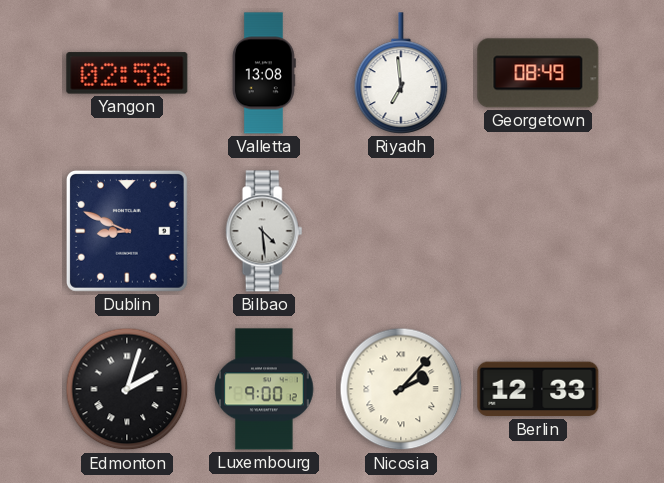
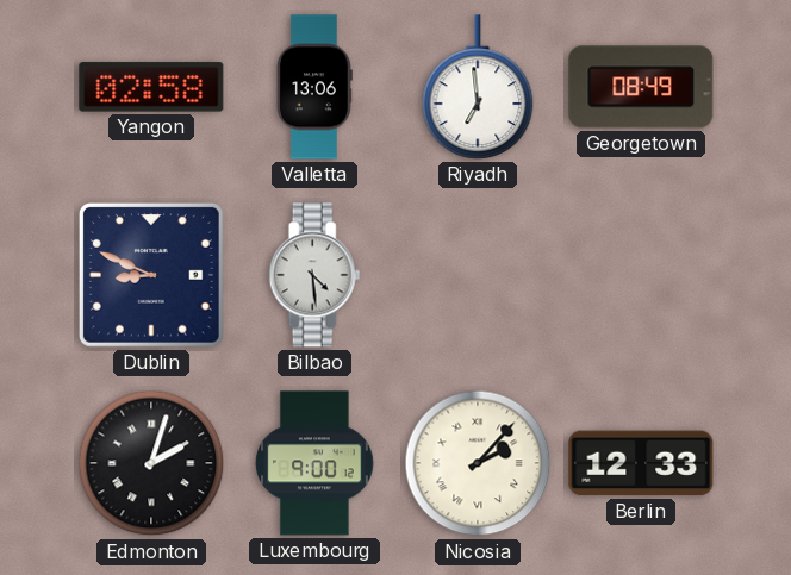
Valletta: 13:08 -> 13:06 (314, 87)
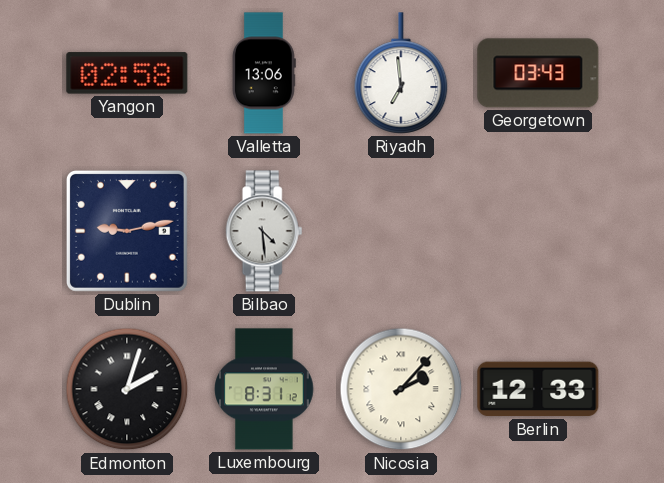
Georgetown: 08:49 -> 03:43 (538, 73)
Dublin: 8:49 -> 9:13 (127, 231)
Luxembourg: 9:00 -> 8:31 (264, 389)
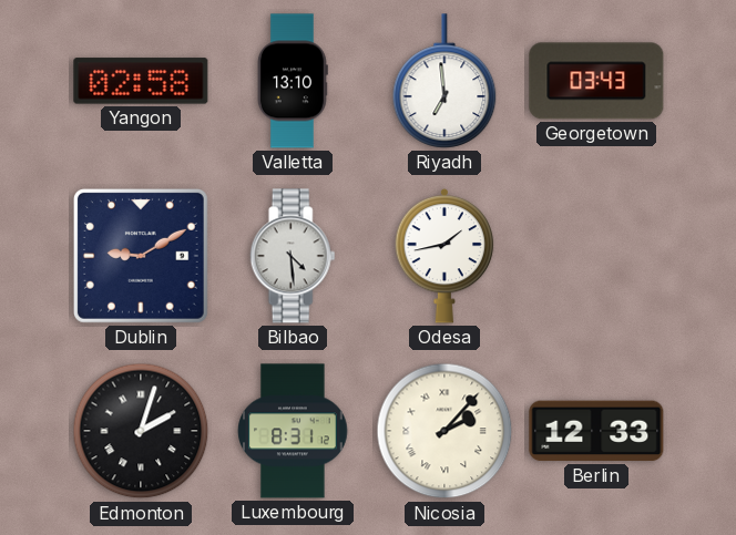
Valletta: 13:06 -> 13:10 (293, 81)
Dublin: 9:13 -> 9:10 (141, 256)
Odesa: none -> 1:43 (444, 256)
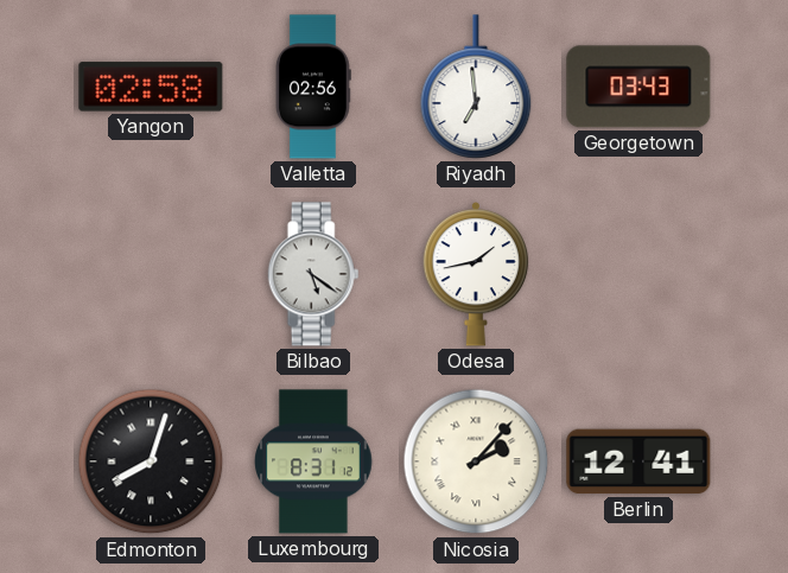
Valletta: 13:10 -> 02:56 (313, 87)
Dublin: 9:10 -> none (141, 256)
Bilbao: 4:29 -> 5:21 (313, 274)
Edmonton: 2:03 -> 8:03 (151, 461)
Berlin: 12:33 -> 12:41 (638, 461)
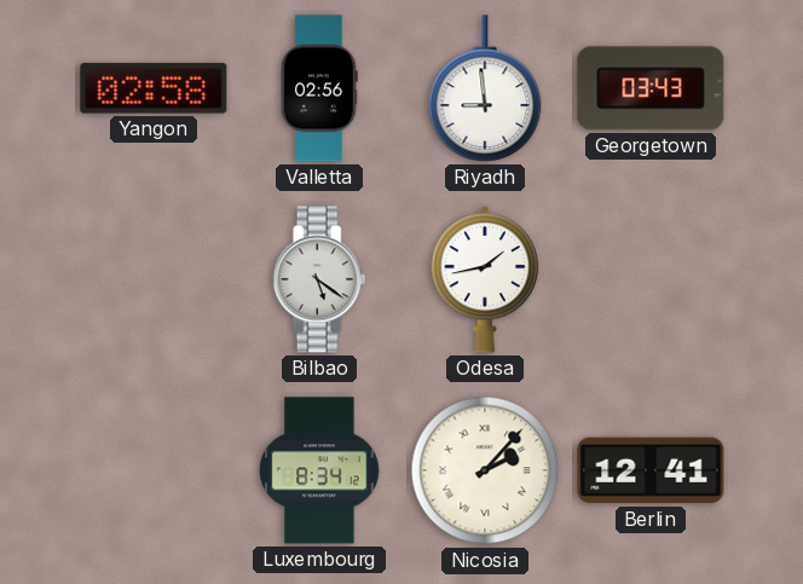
Riyadh: 6:59 -> 8:59 (485, 88)
Edmonton: 8:03 -> none (151, 461)
Luxembourg: 8:31 -> 8:34 (319, 470)
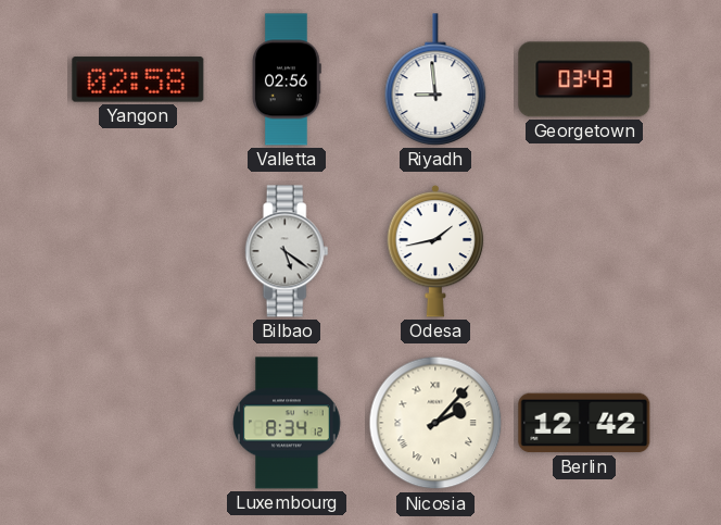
Berlin: 12:41 -> 12:42 (584, 423)
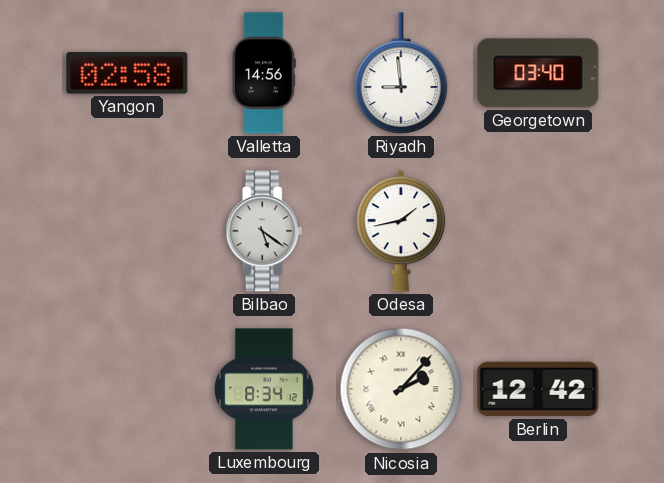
Valletta: 02:56 -> 14:56 (264, 73)
Georgetown: 03:43 -> 03:40 (538, 73)
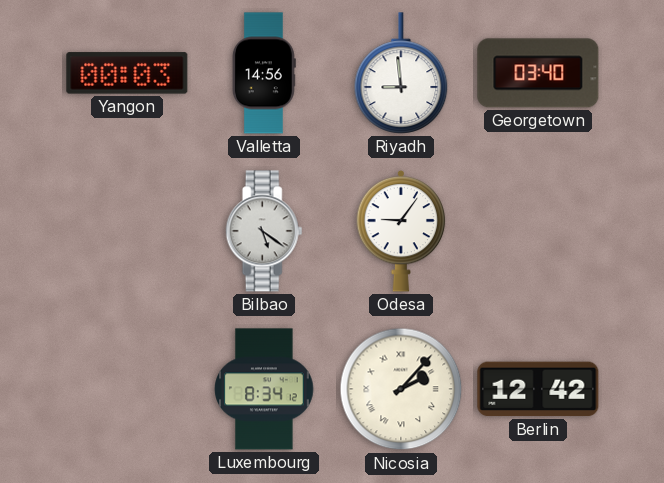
Yangon: 02:58 -> 00:03 (127, 73)
Odesa: 1:43 -> 9:06 (401, 231)
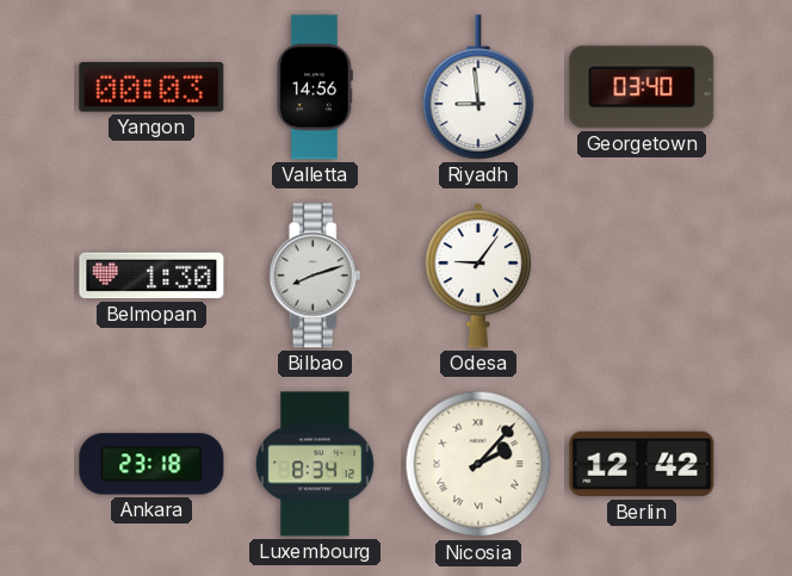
Belmopan: none -> 1:30 (151, 275)
Bilbao: 5:21 -> 8:12 (315, 275)
Ankara: none -> 23:18 (151, 464)
